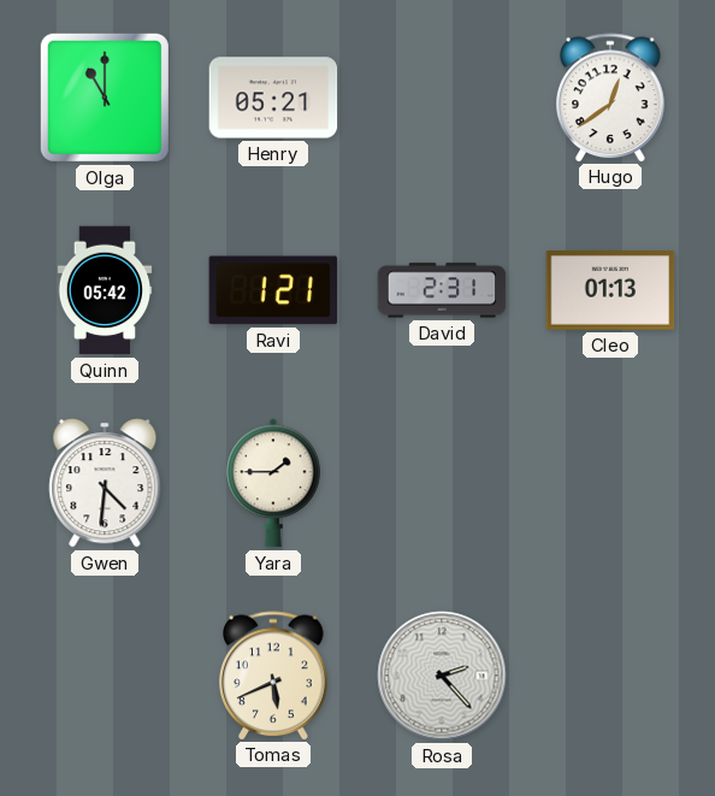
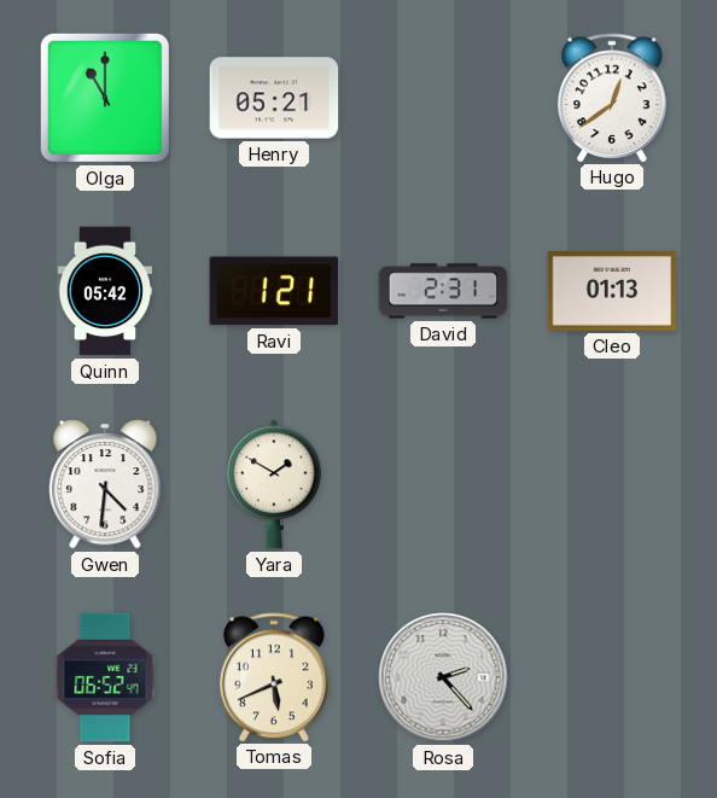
Yara: 1:45 -> 1:50 (274, 484)
Sofia: none -> 06:52 (105, 677)
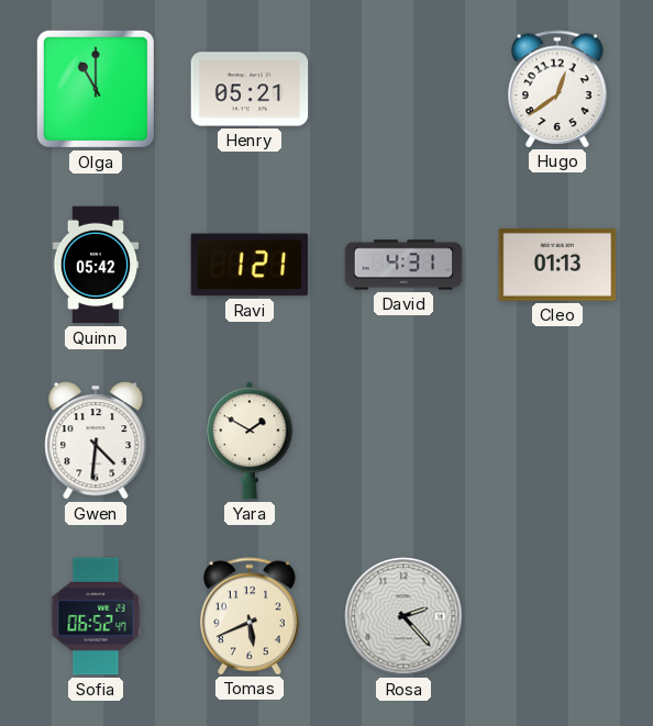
David: 2:31 -> 4:31 (403, 265)
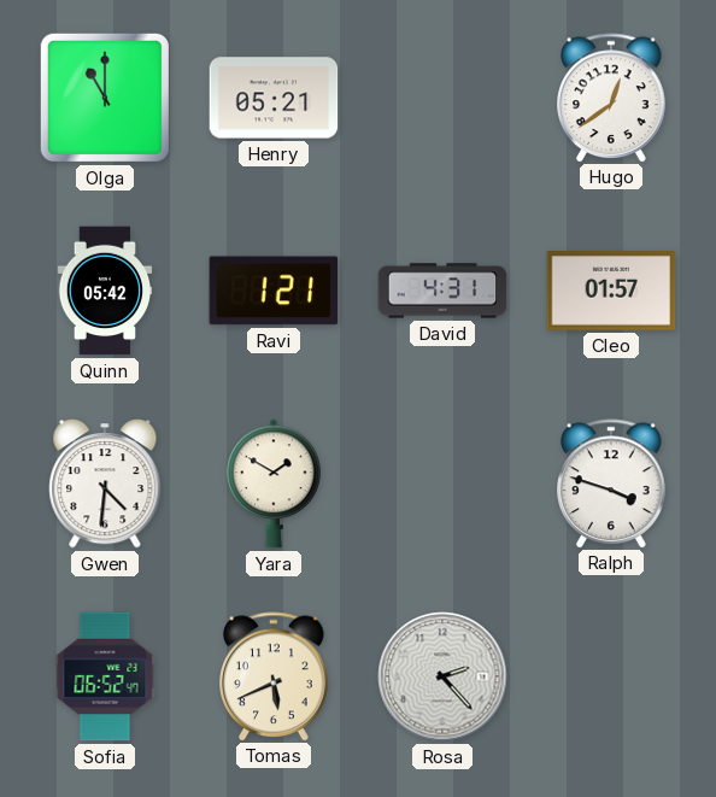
Cleo: 01:13 -> 01:57 (611, 291)
Ralph: none -> 3:48 (611, 484)
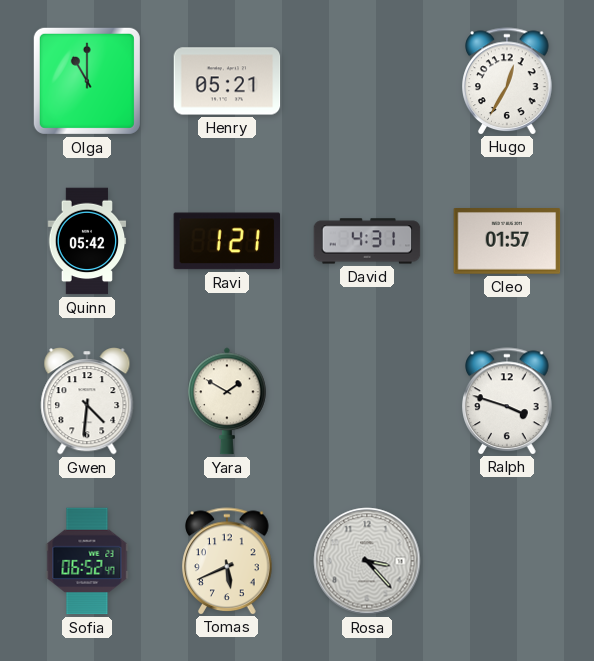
Hugo: 12:39 -> 12:35 (507, 81)
Rosa: 2:23 -> 3:23 (367, 561)
